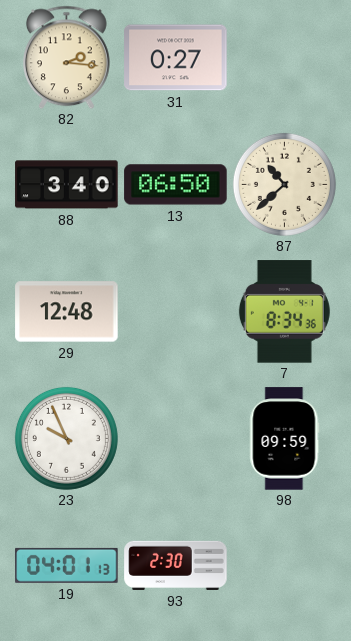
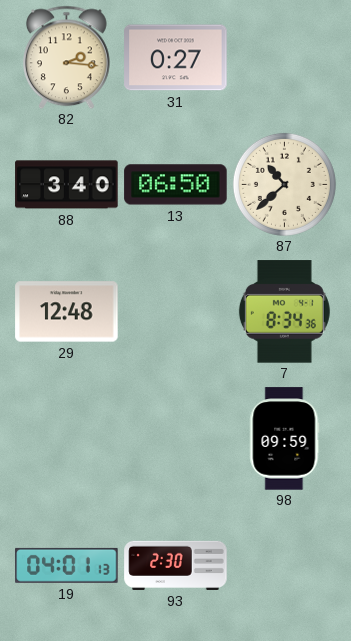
23: 9:56 -> none (66, 438)
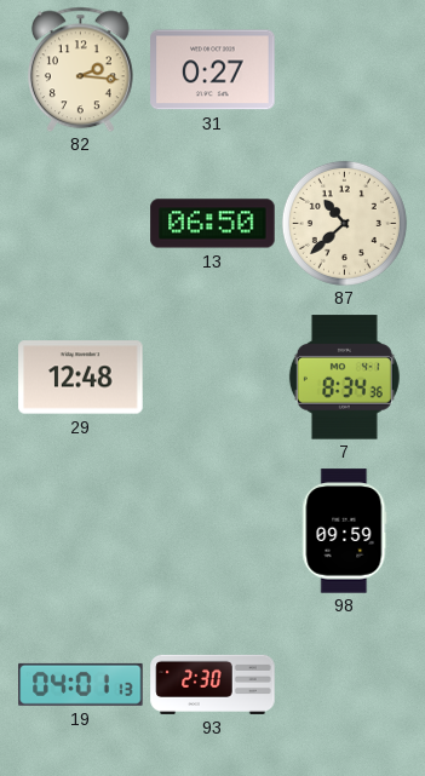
88: 3:40 -> none (67, 185)
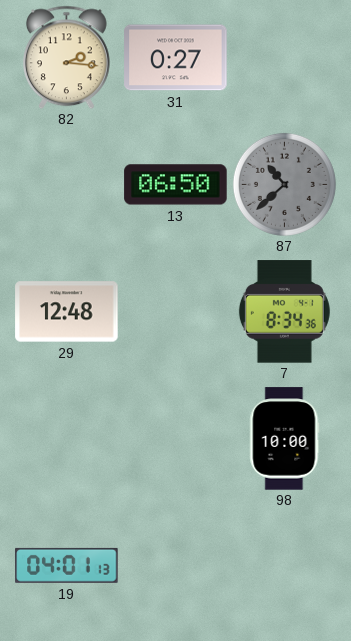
87 dial: cream -> grey (284, 184)
98: 09:59 -> 10:00 (285, 439)
93: 2:30 -> none (213, 684)
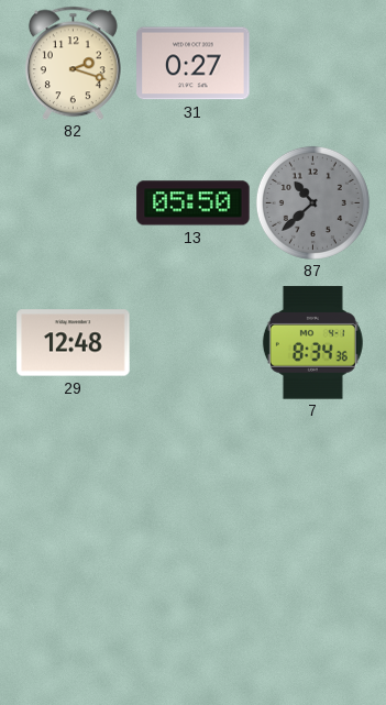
82: 2:16 -> 2:18 (74, 63)
13: 06:50 -> 05:50 (194, 203)
98: 10:00 -> none (285, 439)
19: 04:01 -> none (67, 565)
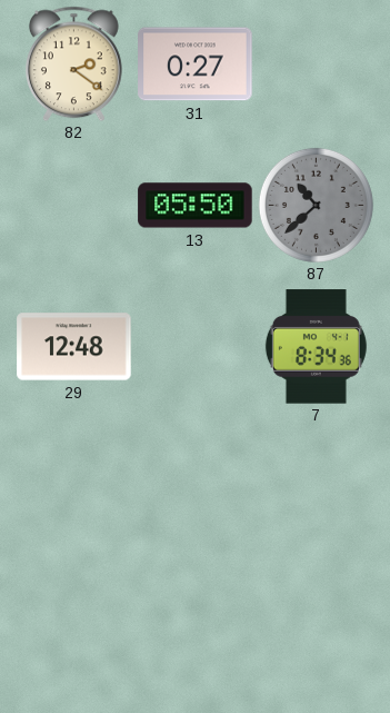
82: 2:18 -> 2:21 (74, 63)
